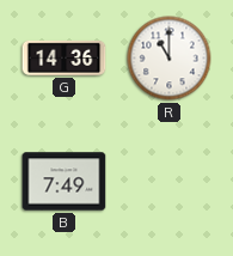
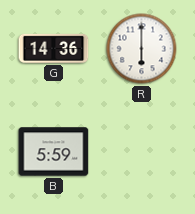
R: 11:00 -> 6:00 (142, 49)
B: 7:49 -> 5:59 (54, 152)
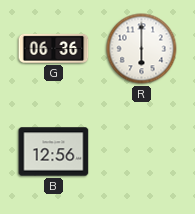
G: 14:36 -> 06:36 (54, 48)
B: 5:59 -> 12:56 (54, 152)
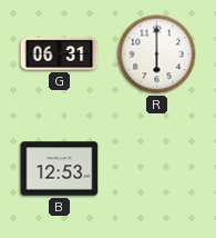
G: 06:36 -> 06:31 (60, 53)
B: 12:56 -> 12:53 (60, 169)
